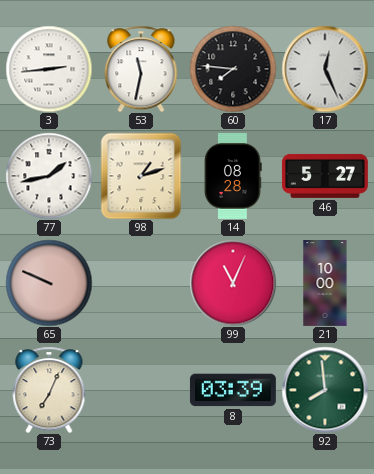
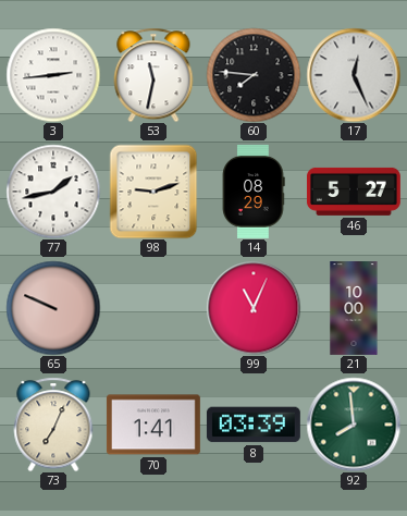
98: 1:12 -> 9:12 (153, 192)
14: 08:28 -> 08:29 (254, 192)
70: none -> 1:41 (153, 425)
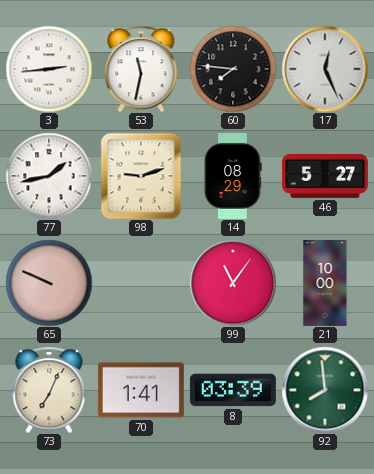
99: 11:04 -> 11:06 (233, 283)
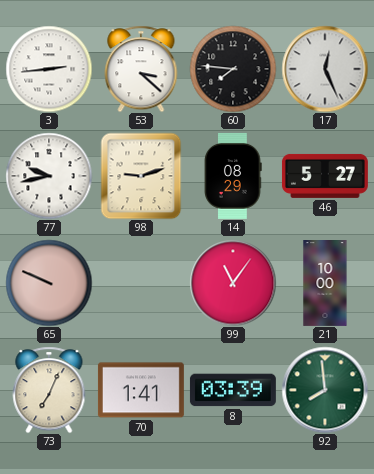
53: 11:32 -> 3:22 (141, 69)
77: 1:43 -> 9:43 (49, 176)
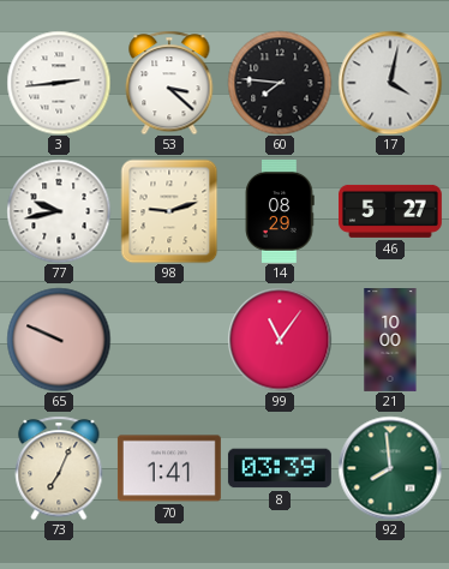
17: 12:26 -> 4:02 (390, 83)
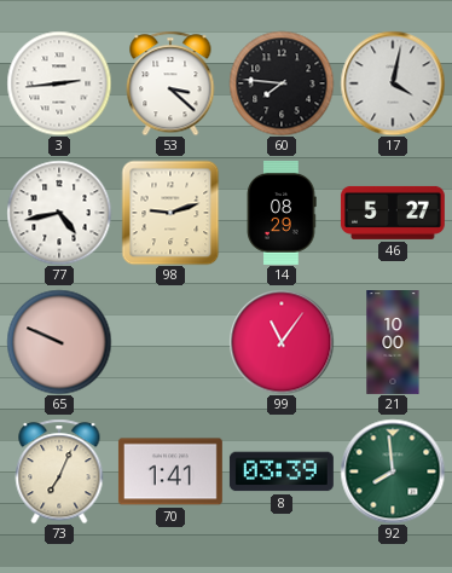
77: 9:43 -> 4:43 (59, 213)
